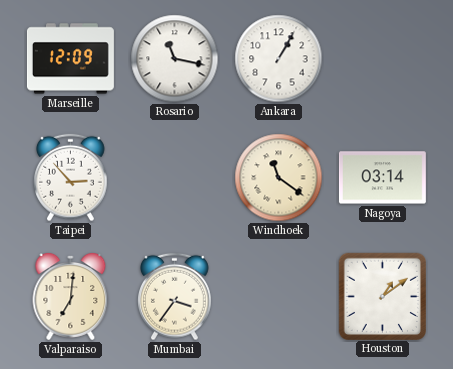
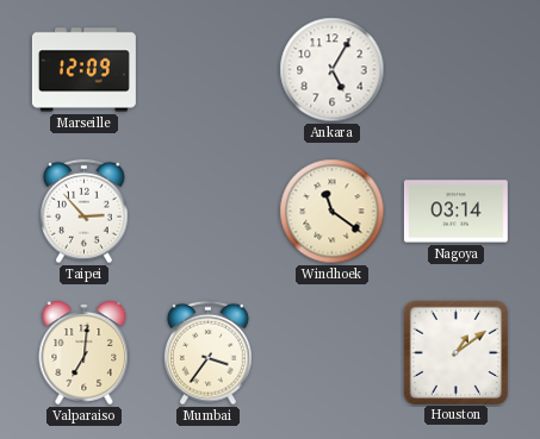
Rosario: 11:17 -> none (175, 59)
Ankara: 1:05 -> 5:05 (333, 70)
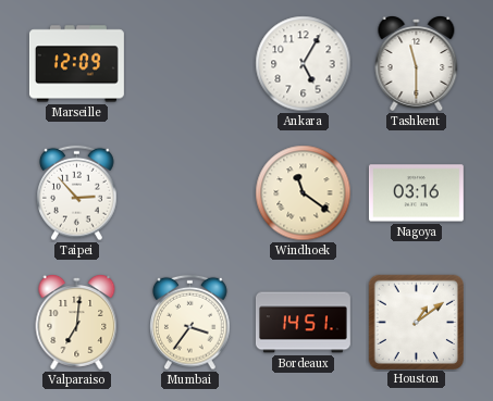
Tashkent: none -> 11:30 (417, 64)
Nagoya: 03:14 -> 03:16 (416, 193)
Bordeaux: none -> 14:51 (303, 323)
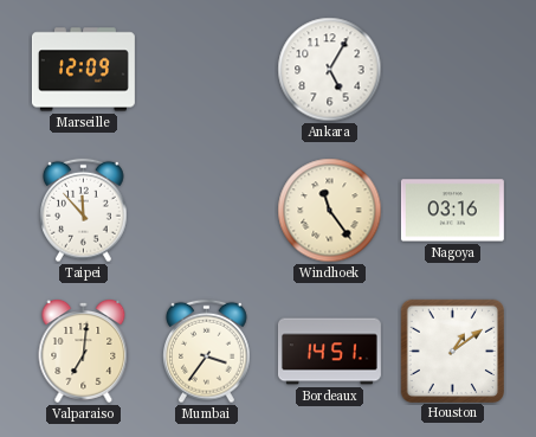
Tashkent: 11:30 -> none (417, 64)
Taipei: 2:53 -> 11:53 (84, 211)
Windhoek: 11:21 -> 11:24 (330, 211)
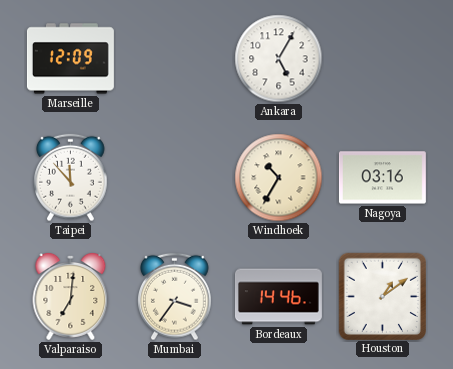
Windhoek: 11:24 -> 10:35 (279, 178)
Bordeaux: 14:51 -> 14:46 (278, 297)
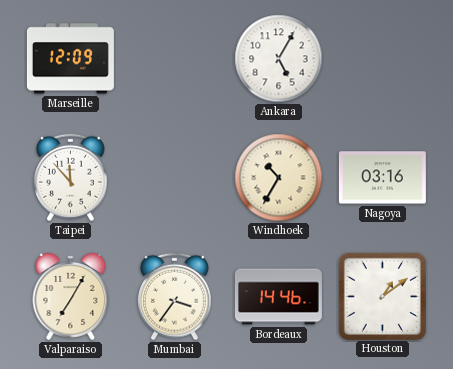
Valparaiso: 7:01 -> 7:05 (71, 297)
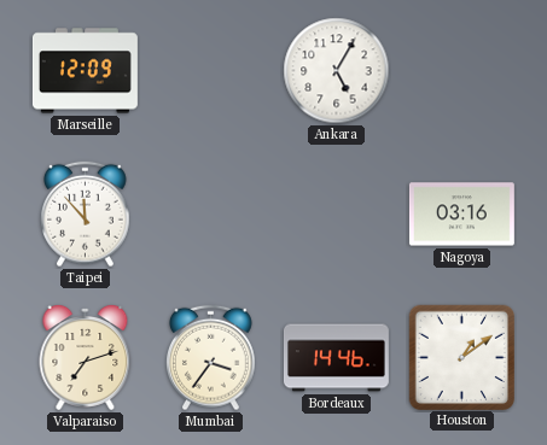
Windhoek: 10:35 -> none (279, 178)
Valparaiso: 7:05 -> 7:12 (86, 358)
